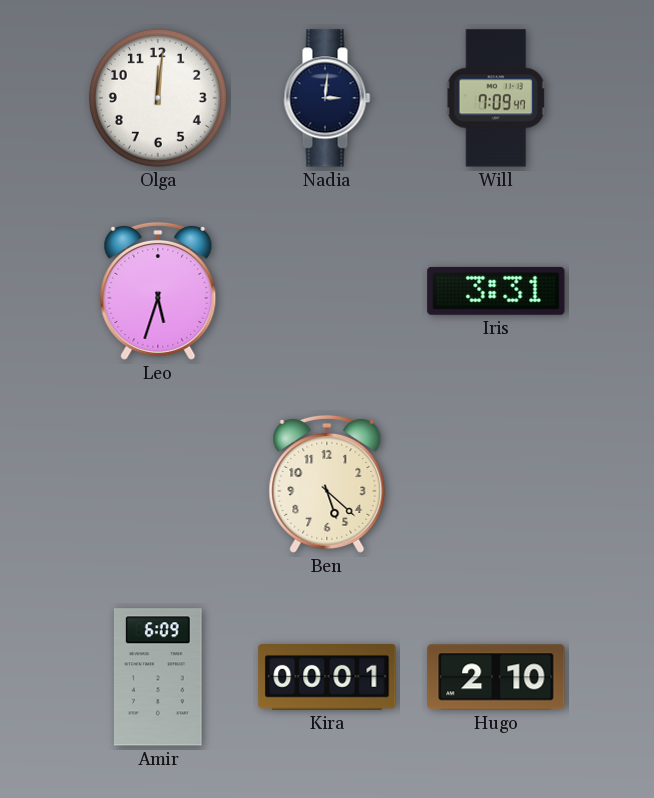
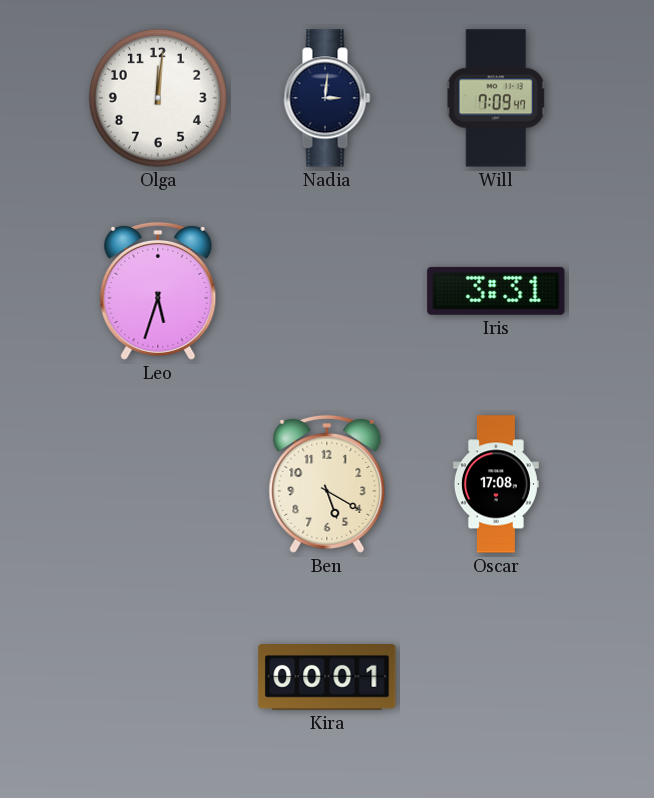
Ben: 5:22 -> 5:20 (327, 484)
Oscar: none -> 17:08 (496, 484)
Amir: 6:09 -> none (158, 677)
Hugo: 2:10 -> none (496, 677)
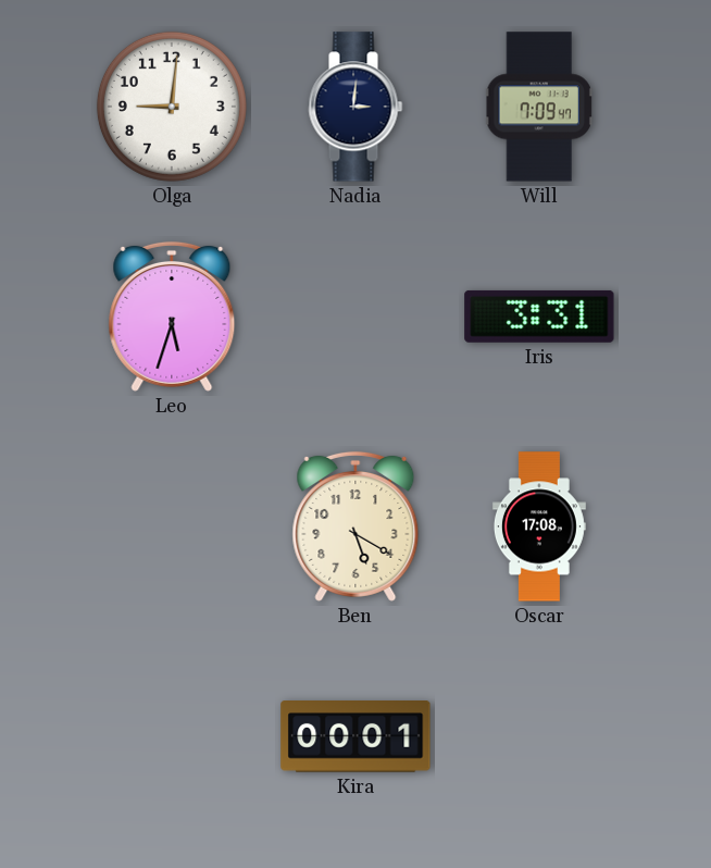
Olga: 12:01 -> 9:01 (172, 107)
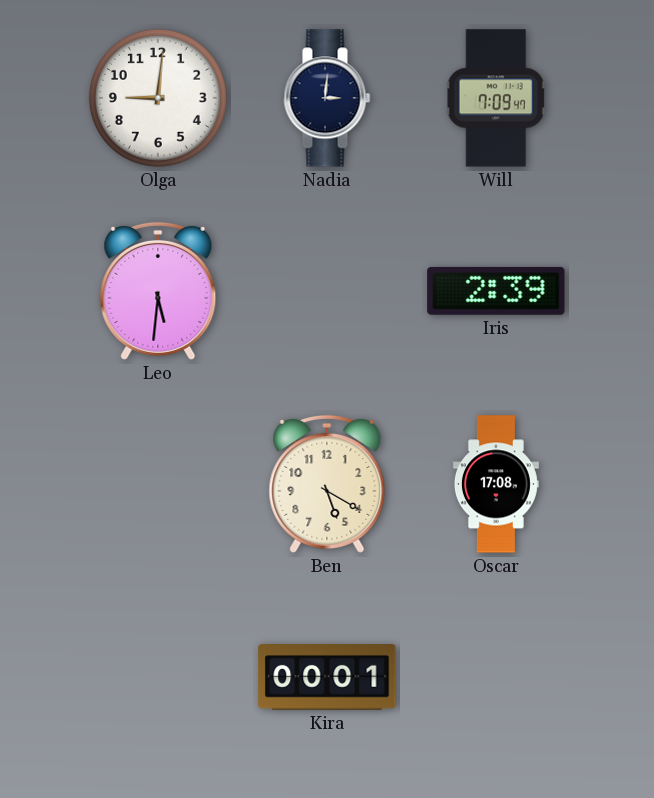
Leo: 5:33 -> 5:31 (158, 291)
Iris: 3:31 -> 2:39 (496, 291)
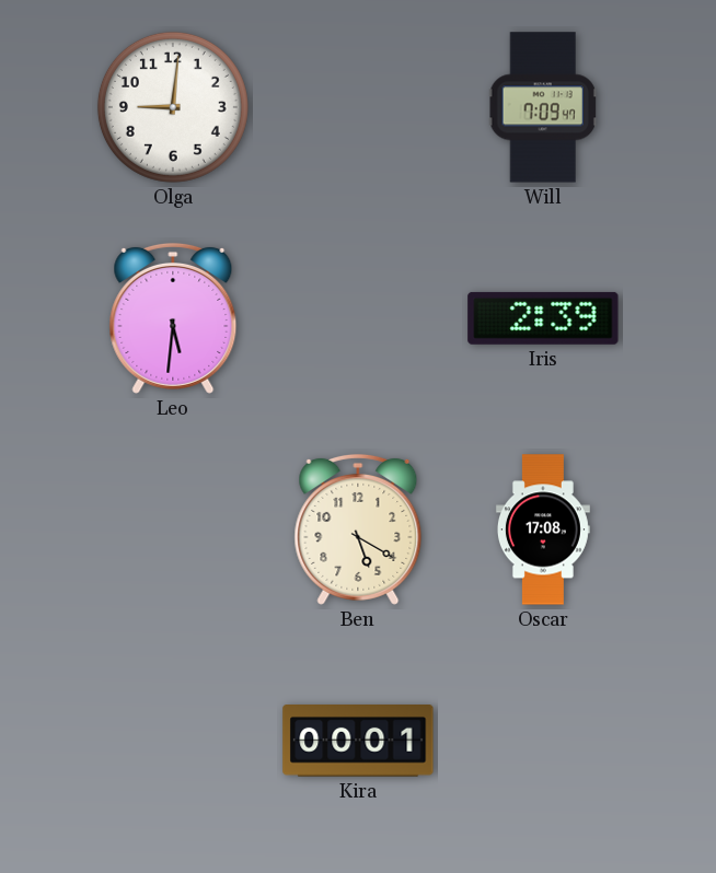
Nadia: 3:01 -> none (327, 98)
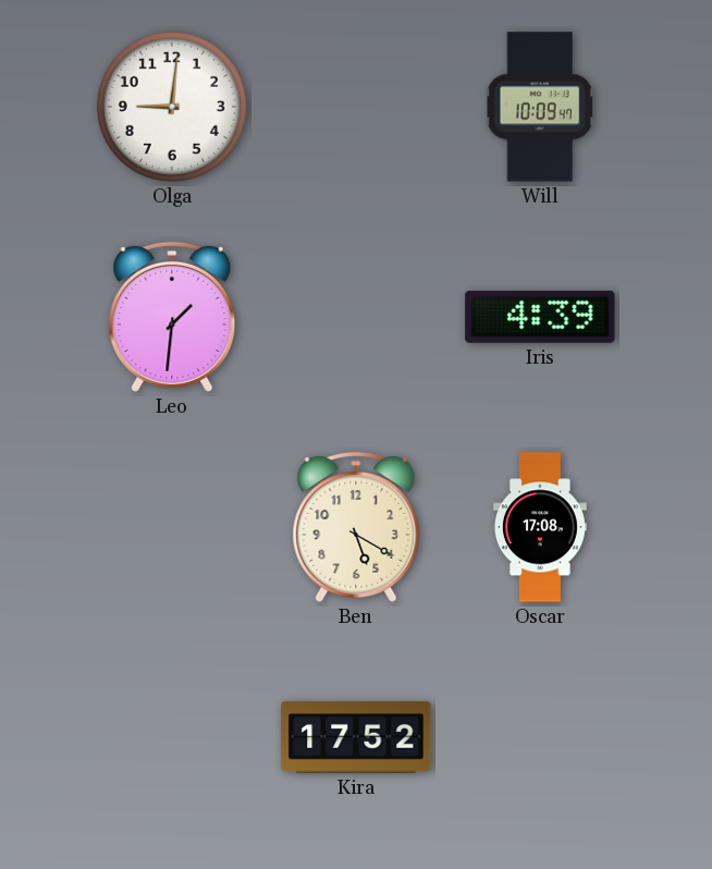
Will: 7:09 -> 10:09 (540, 107)
Leo: 5:31 -> 1:31 (172, 317)
Iris: 2:39 -> 4:39 (540, 317)
Kira: 00:01 -> 17:52 (356, 737)
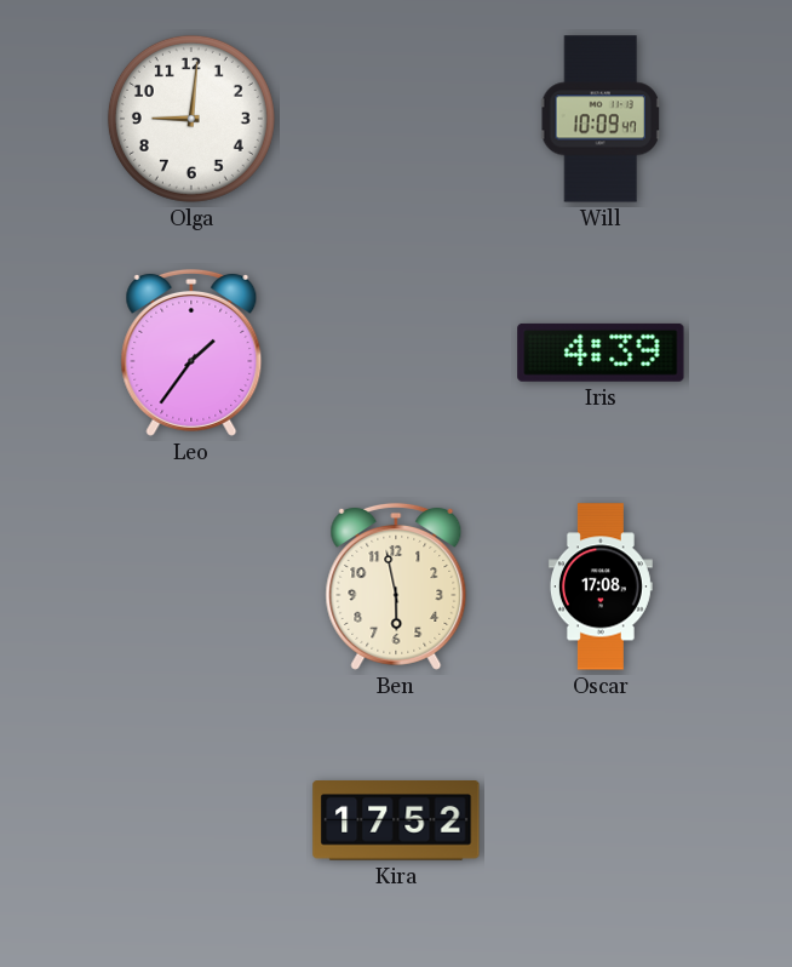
Leo: 1:31 -> 1:36 (191, 353)
Ben: 5:20 -> 5:58 (396, 587)
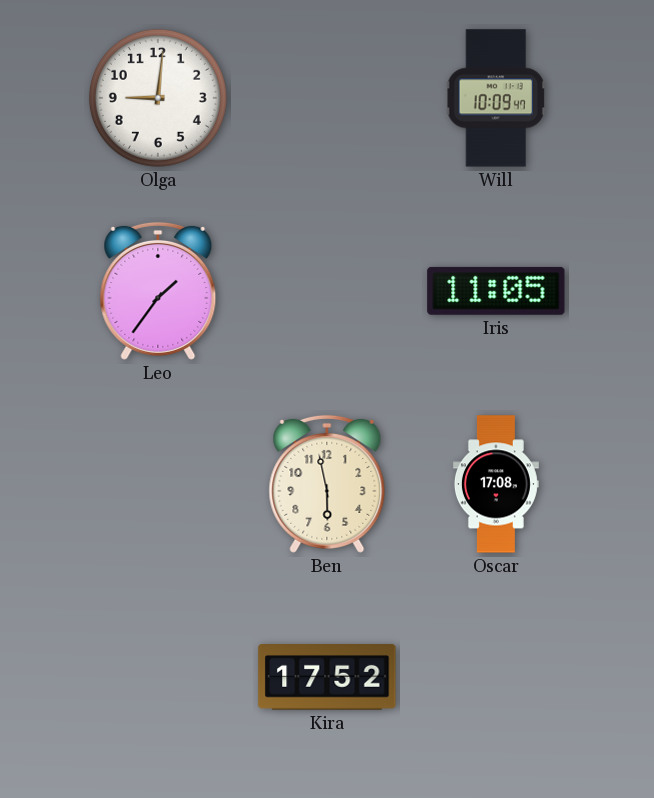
Iris: 4:39 -> 11:05 (496, 291)
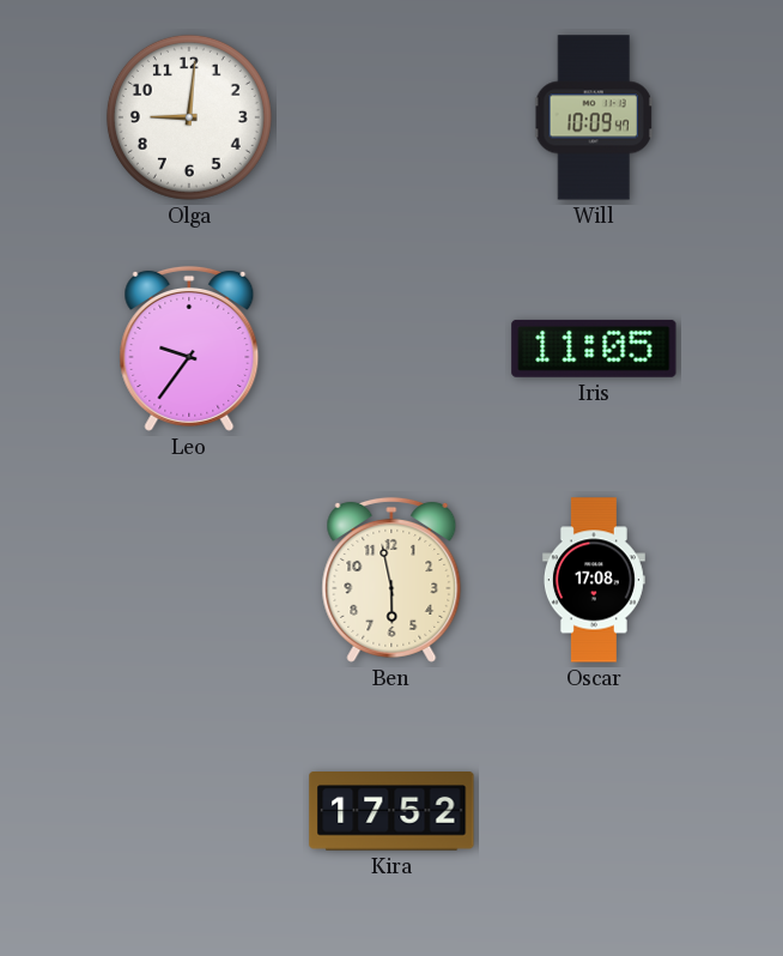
Leo: 1:36 -> 9:36 (189, 349)
